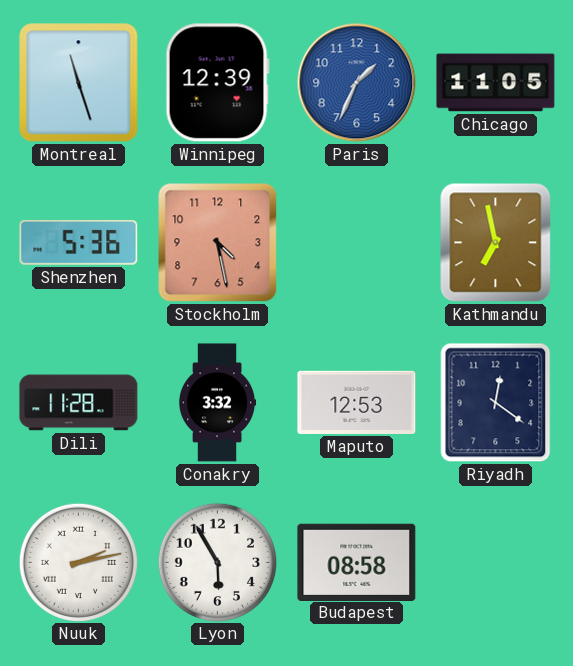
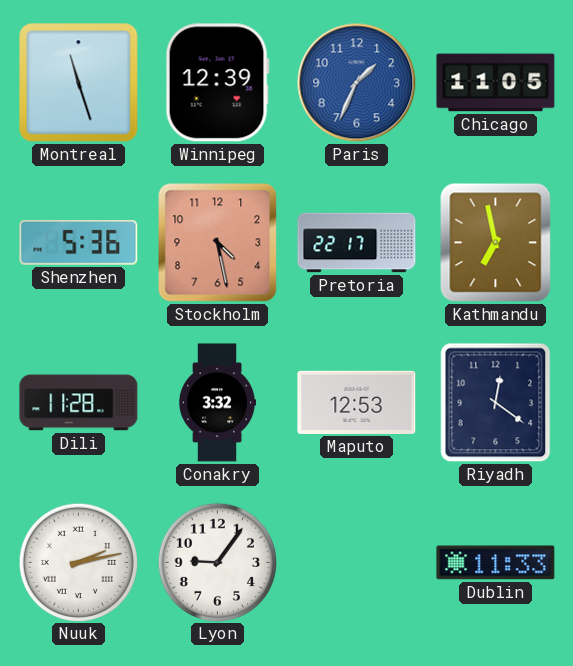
Pretoria: none -> 22:17 (357, 243)
Lyon: 5:55 -> 9:06 (217, 562)
Budapest: 08:58 -> none (357, 562)
Dublin: none -> 11:33 (496, 563)
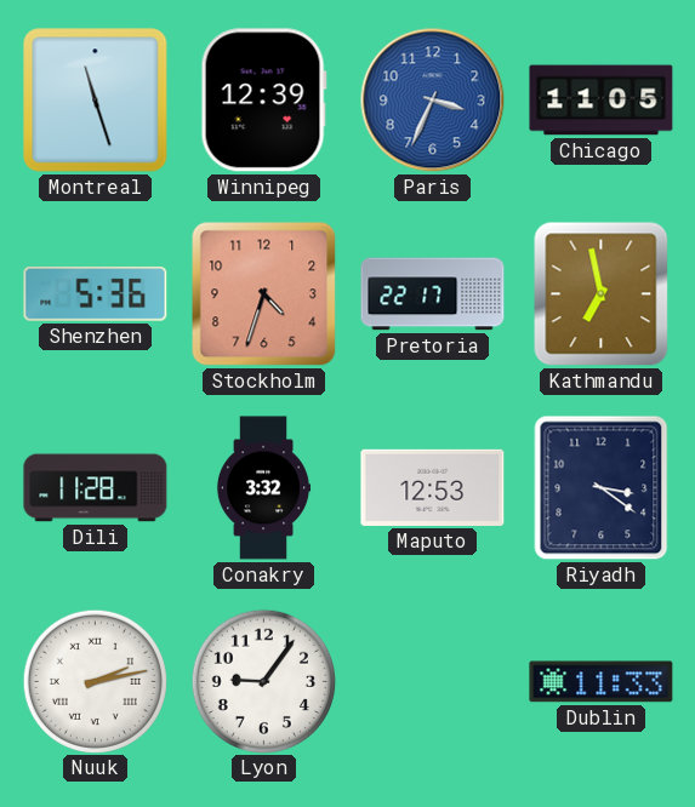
Paris: 1:34 -> 3:34 (433, 101)
Stockholm: 4:28 -> 4:33 (264, 294)
Riyadh: 12:21 -> 3:21 (602, 488)
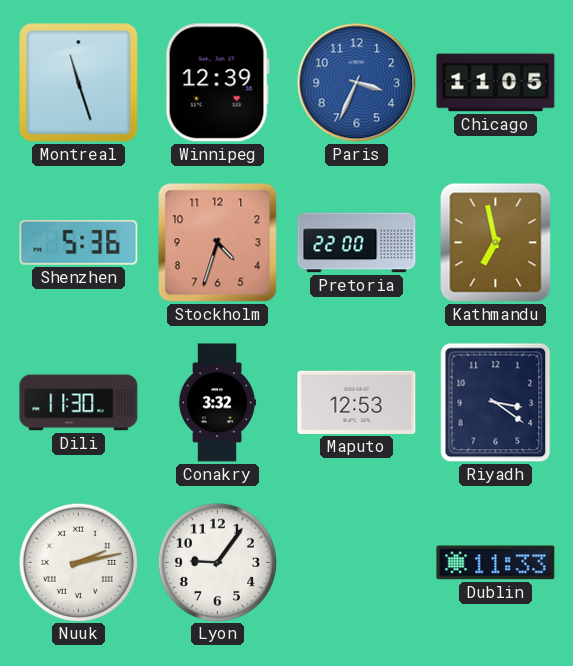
Pretoria: 22:17 -> 22:00 (357, 243)
Dili: 11:28 -> 11:30 (79, 403)
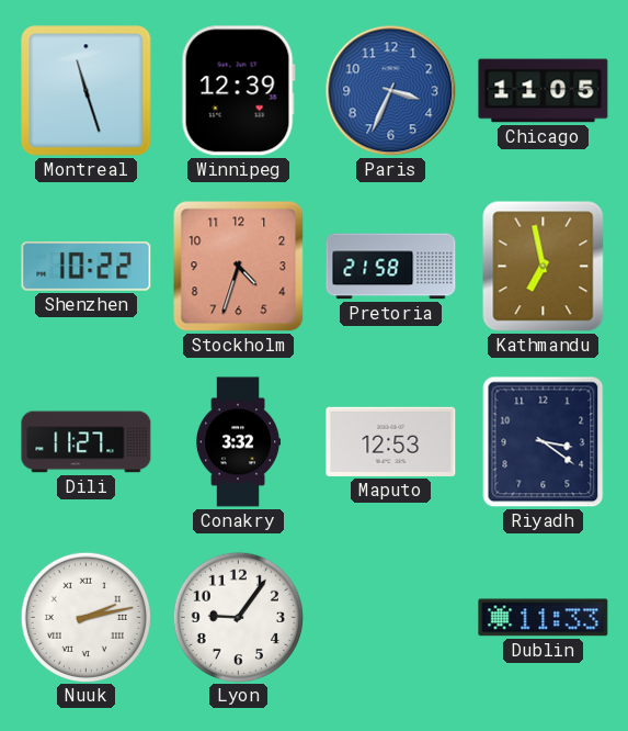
Shenzhen: 5:36 -> 10:22 (87, 266)
Pretoria: 22:00 -> 21:58 (391, 267)
Dili: 11:30 -> 11:27 (87, 442)
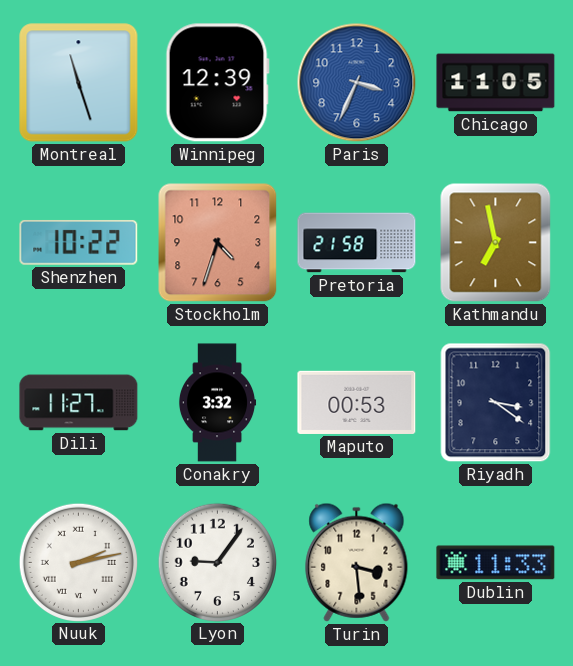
Maputo: 12:53 -> 00:53 (357, 402)
Turin: none -> 3:29 (357, 562)
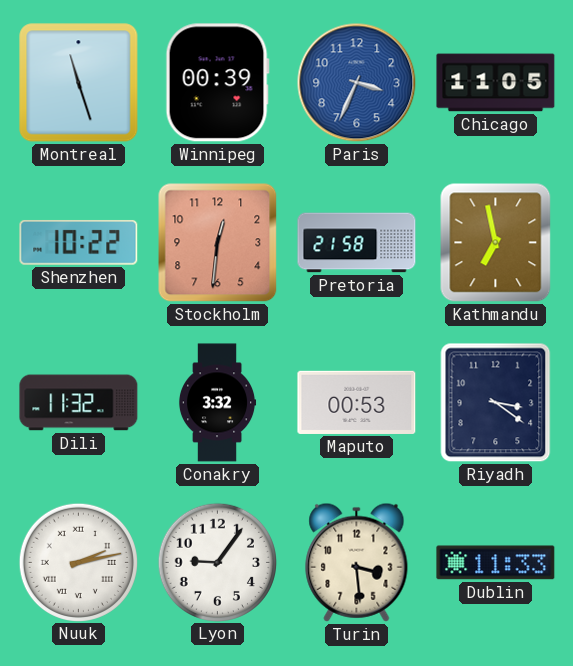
Winnipeg: 12:39 -> 00:39 (217, 83)
Stockholm: 4:33 -> 12:31 (218, 243)
Dili: 11:27 -> 11:32 (79, 403)
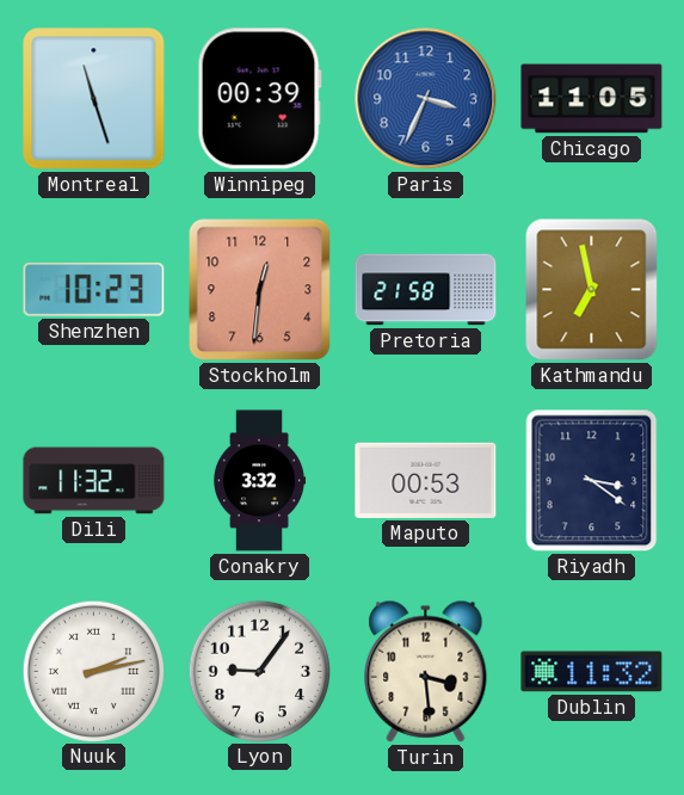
Shenzhen: 10:22 -> 10:23 (94, 289)
Dublin: 11:33 -> 11:32 (592, 672)
